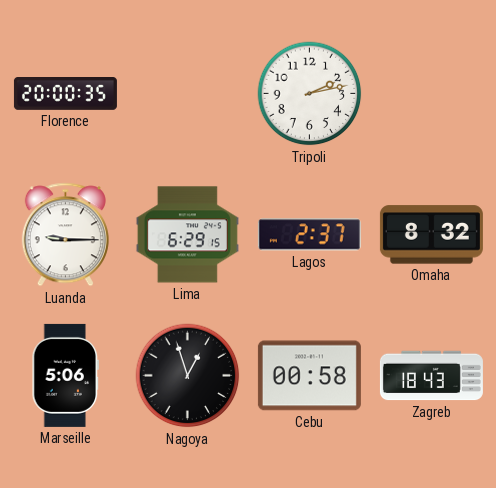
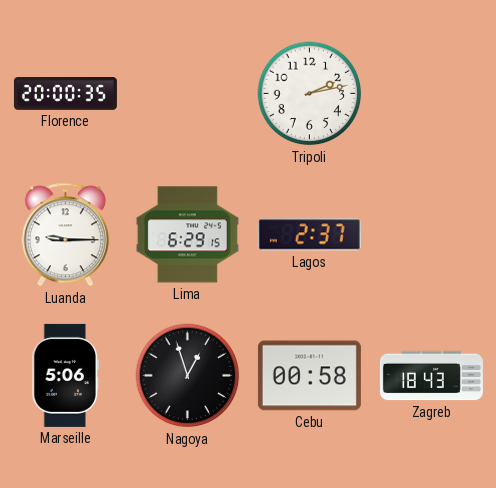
Omaha: 8:32 -> none (431, 235)
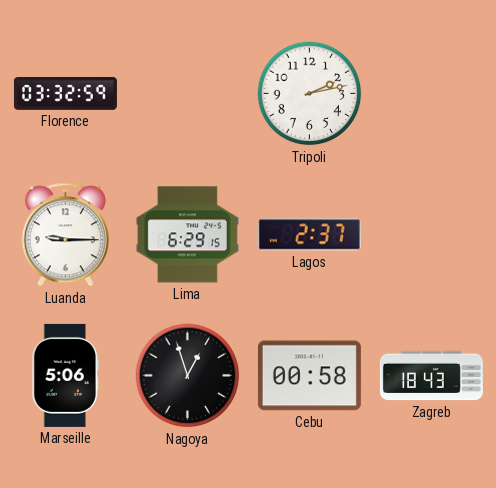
Florence: 20:00 -> 03:32 (65, 94)
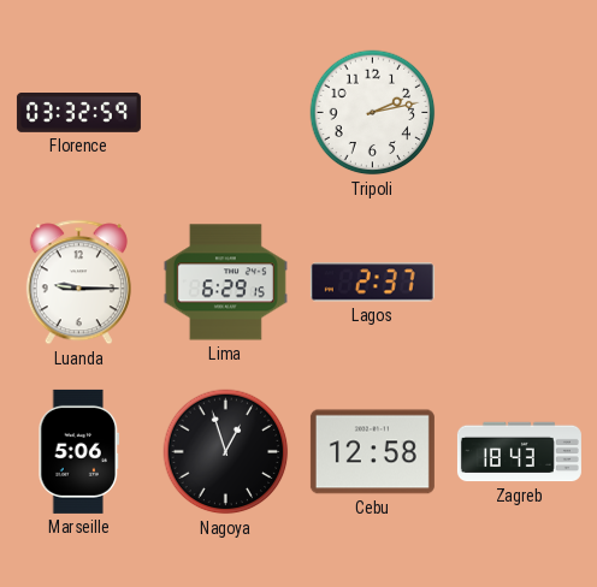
Cebu: 00:58 -> 12:58 (372, 452)
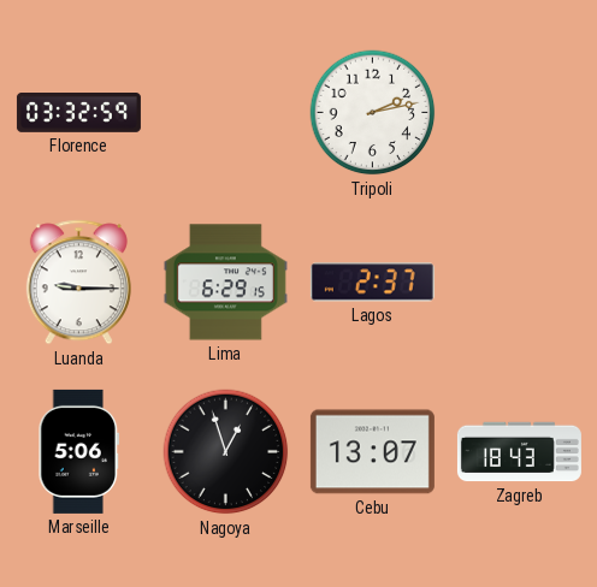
Cebu: 12:58 -> 13:07 (372, 452)
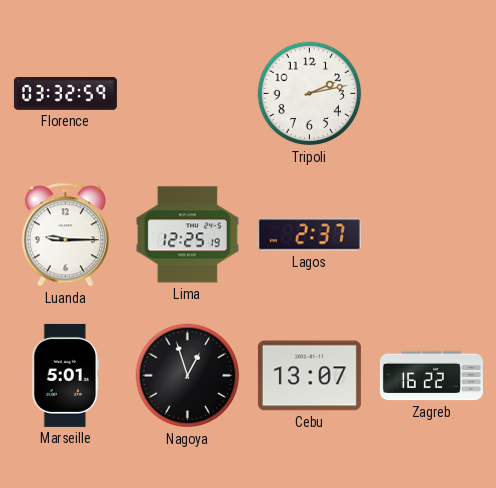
Lima: 6:29 -> 12:25 (187, 235)
Marseille: 5:06 -> 5:01 (66, 375)
Zagreb: 18:43 -> 16:22 (431, 376)
